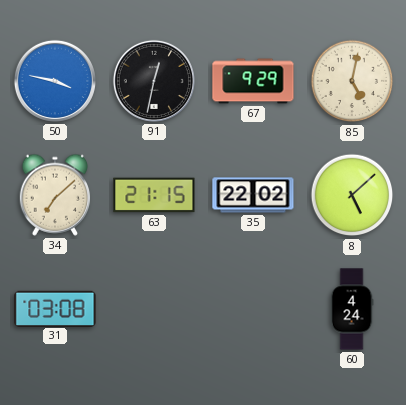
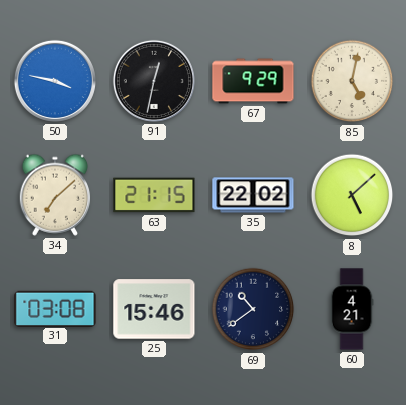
25: none -> 15:46 (154, 309)
69: none -> 10:39 (253, 309)
60: 4:24 -> 4:21 (352, 309)
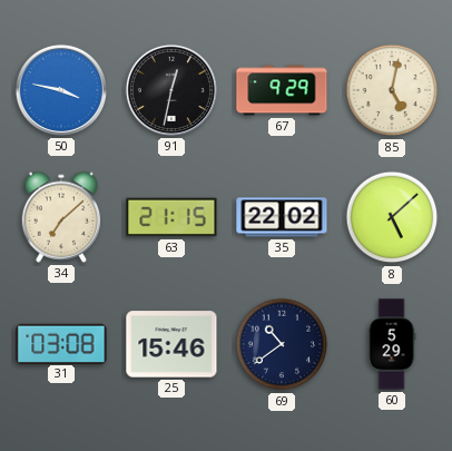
60: 4:21 -> 5:29 (392, 344)
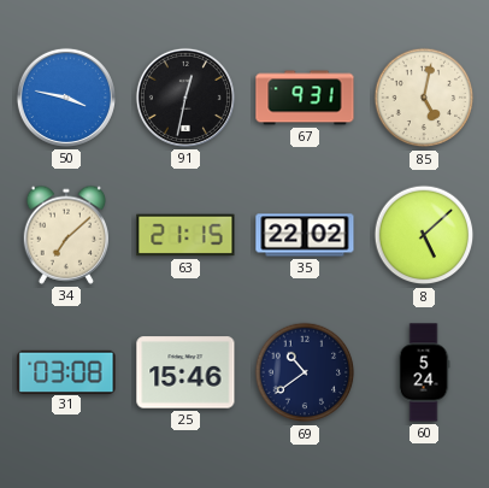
67: 9:29 -> 9:31 (305, 98)
60: 5:29 -> 5:24 (424, 372)
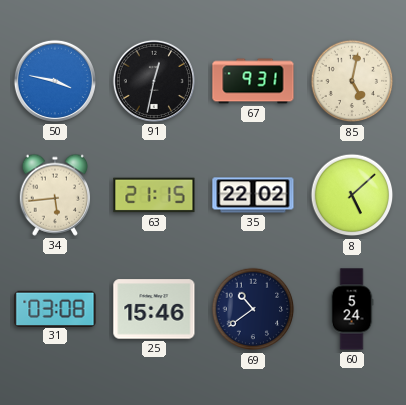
34: 7:08 -> 5:44 (55, 195)
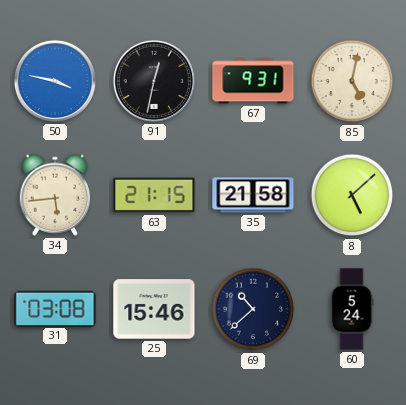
35: 22:02 -> 21:58 (253, 195)
69: 10:39 -> 10:38 (253, 309)
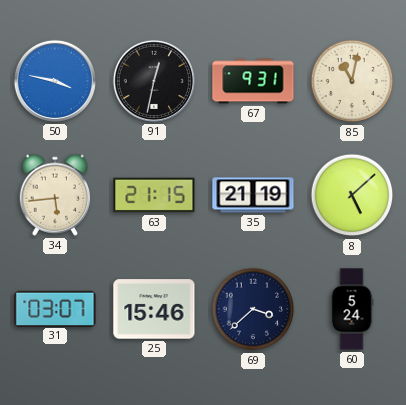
85: 5:02 -> 11:02 (352, 81)
35: 21:58 -> 21:19 (253, 195)
31: 03:08 -> 03:07 (55, 308)
69: 10:38 -> 3:38 (253, 309)
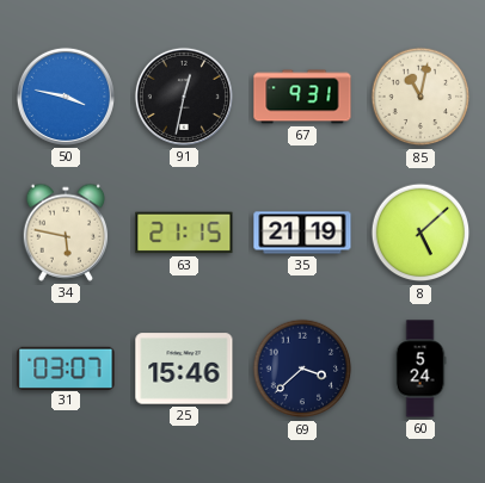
34: 5:44 -> 5:47 (66, 233)
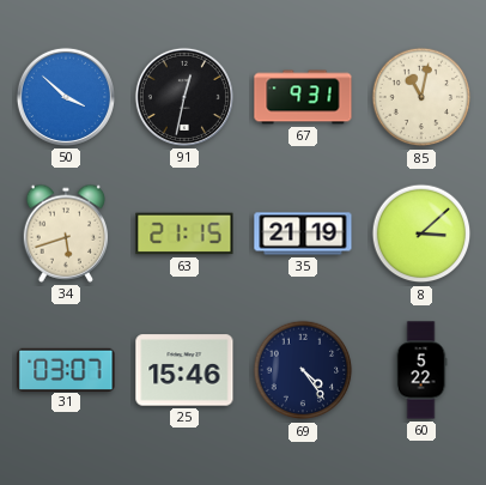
50: 3:47 -> 3:52 (66, 97)
34: 5:47 -> 5:42 (66, 234)
8: 5:08 -> 3:08 (421, 234)
69: 3:38 -> 4:24 (303, 370)
60: 5:24 -> 5:22 (421, 370)
